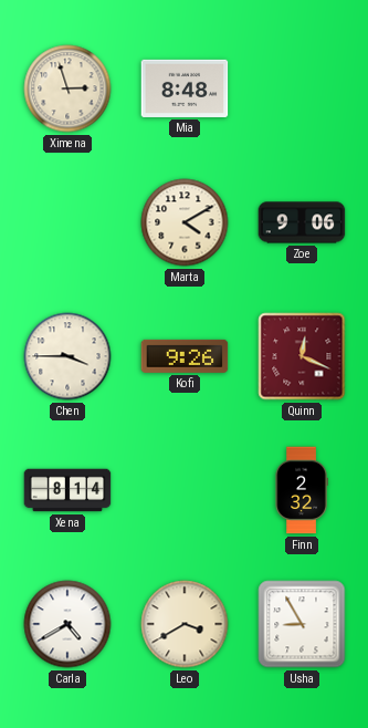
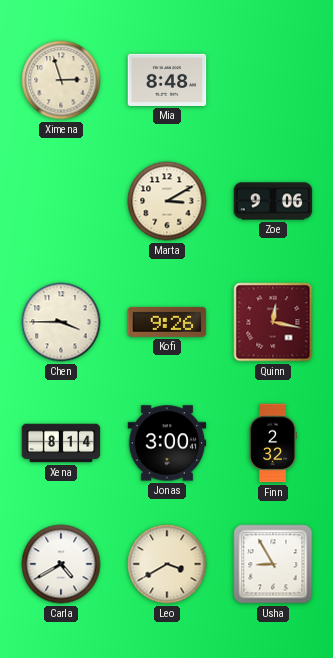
Marta: 4:10 -> 3:10 (167, 201)
Quinn: 12:19 -> 12:17 (273, 322)
Jonas: none -> 3:00 (167, 443)
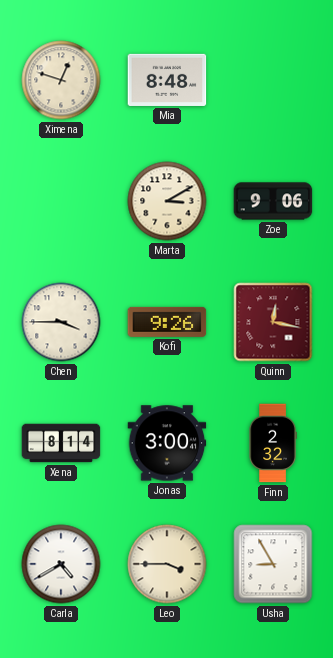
Ximena: 2:57 -> 12:48 (61, 80)
Leo: 3:40 -> 3:45 (167, 564)
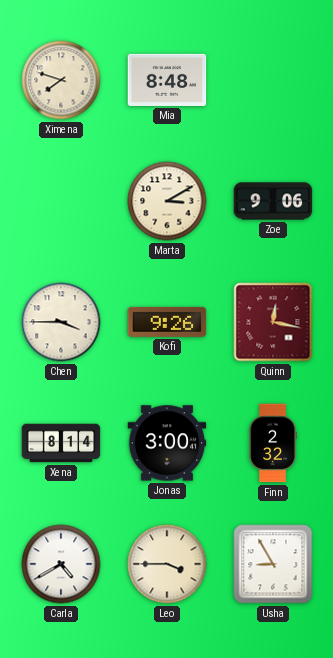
Ximena: 12:48 -> 7:48 (61, 80)
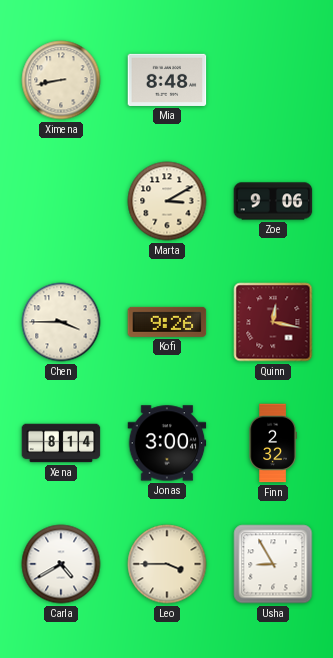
Ximena: 7:48 -> 8:43 (61, 80)
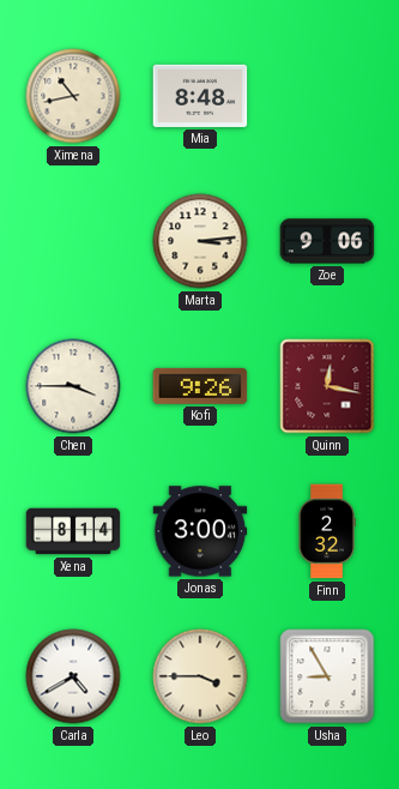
Ximena: 8:43 -> 10:43 (73, 96)
Marta: 3:10 -> 3:14 (200, 241)
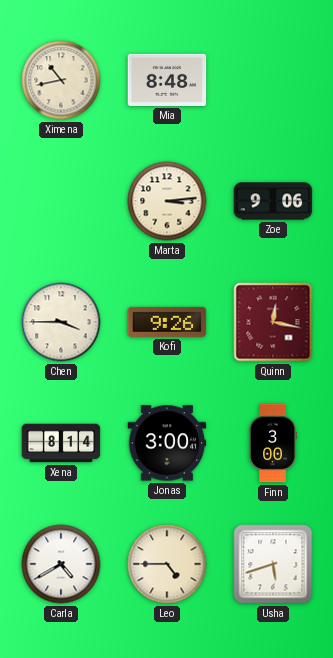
Finn: 2:32 -> 3:00 (273, 443)
Leo: 3:45 -> 4:45 (167, 564)
Usha: 8:55 -> 5:42 (273, 564)
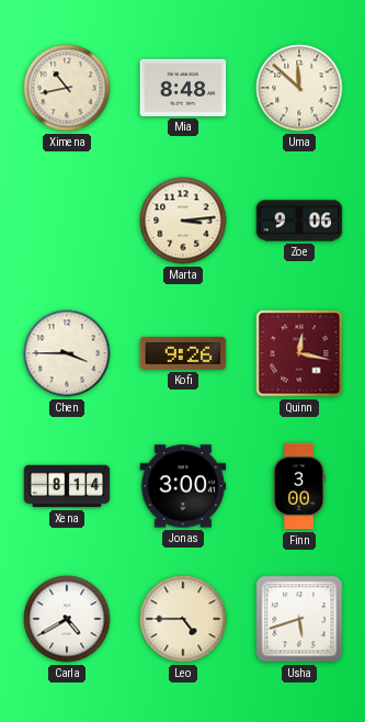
Uma: none -> 11:52 (299, 88)
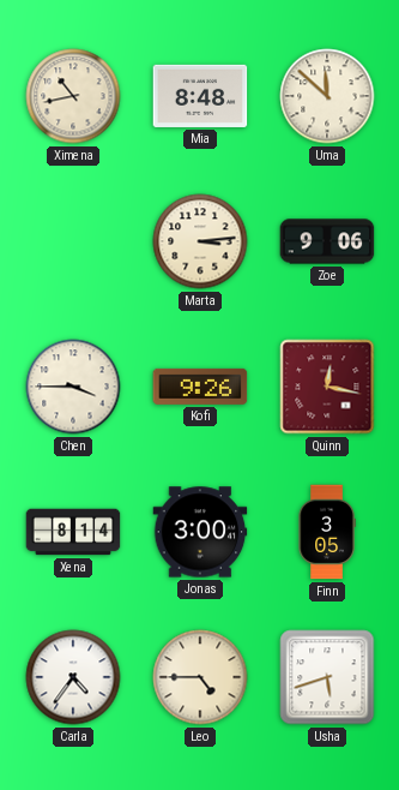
Finn: 3:00 -> 3:05 (327, 532)
Carla: 4:40 -> 4:36 (73, 677)
